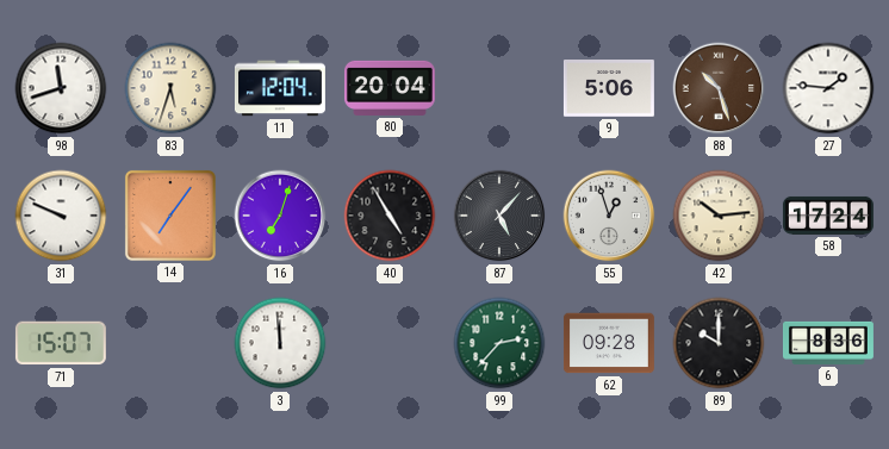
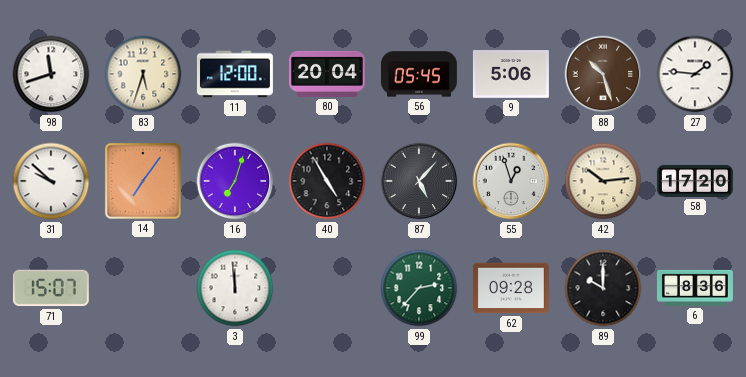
11: 12:04 -> 12:00 (235, 74)
56: none -> 05:45 (419, 74)
31: 9:49 -> 9:52 (51, 181)
58: 17:24 -> 17:20 (695, 181)
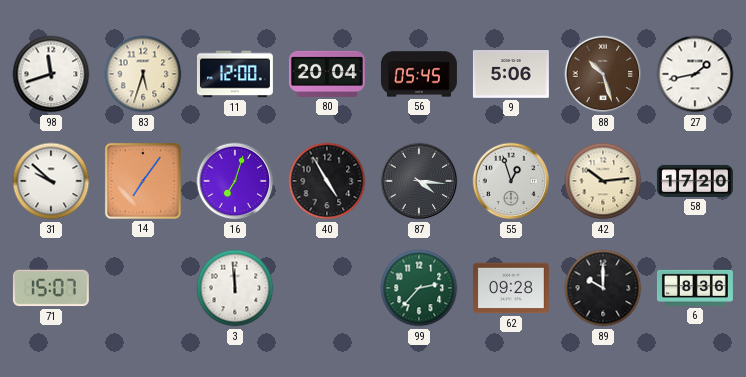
27: 1:46 -> 1:43 (695, 74)
87: 5:07 -> 4:16 (419, 181)
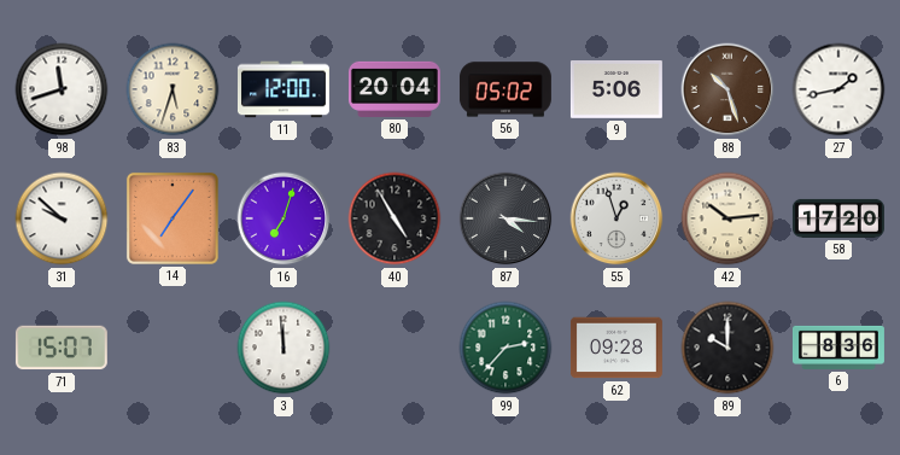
56: 05:45 -> 05:02 (505, 89)
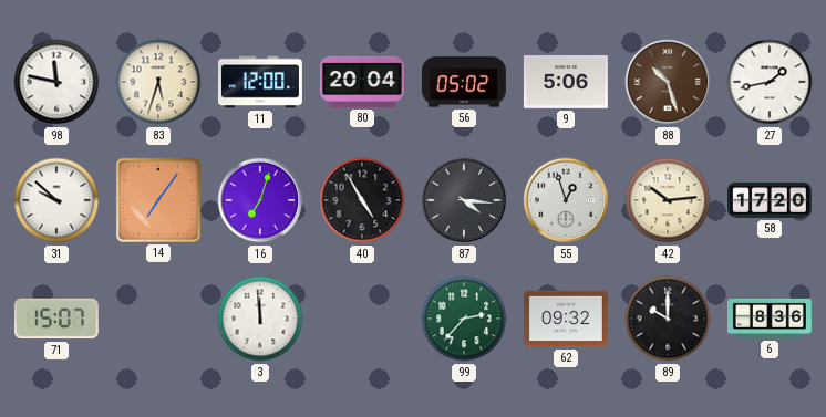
98: 11:42 -> 11:47 (56, 82)
62: 09:28 -> 09:32 (566, 319)
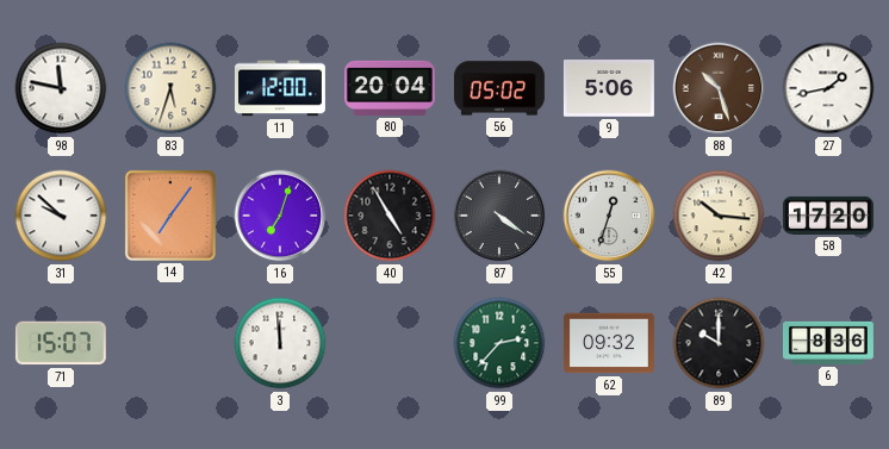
87: 4:16 -> 4:21 (499, 216)
55: 12:57 -> 12:33 (609, 216)
42: 10:14 -> 10:16 (719, 216)
